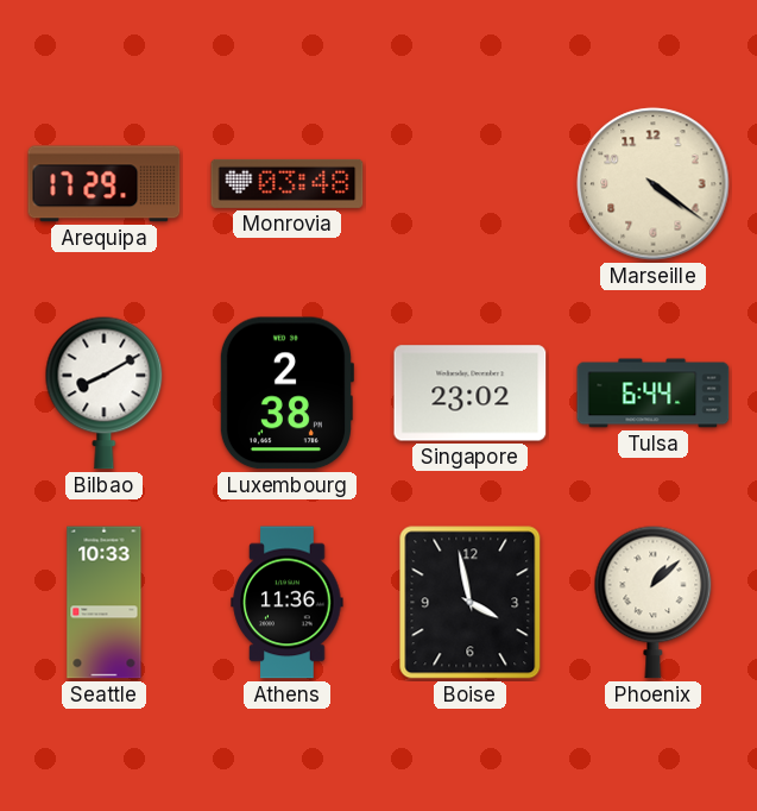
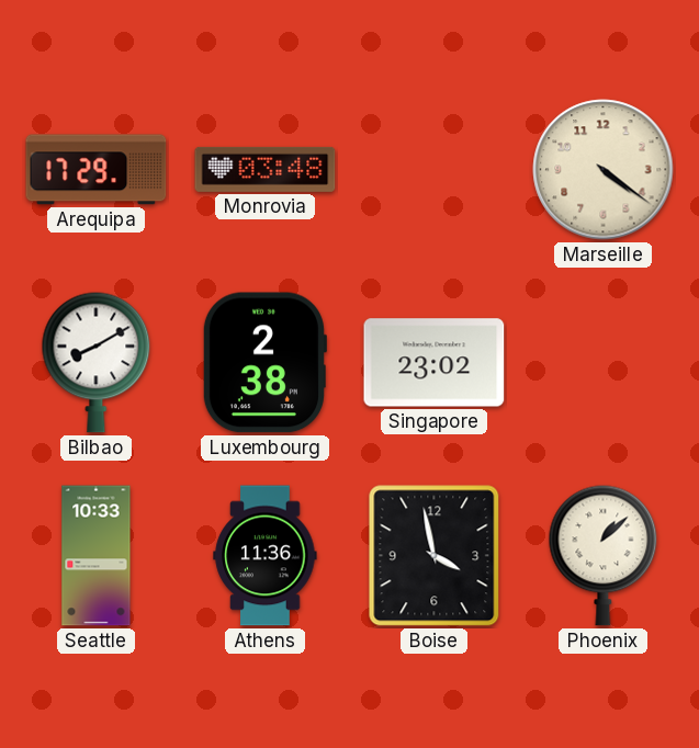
Tulsa: 6:44 -> none (654, 394)
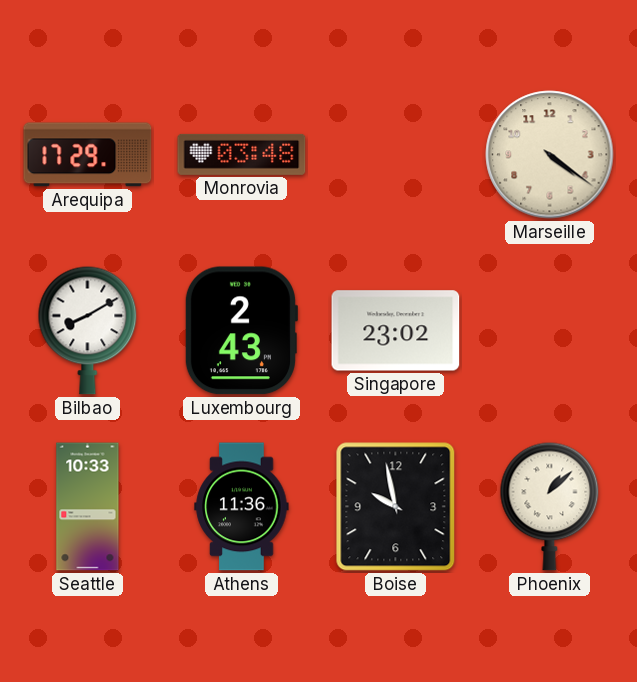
Luxembourg: 2:38 -> 2:43 (241, 331)
Boise: 3:58 -> 9:58 (396, 507)
